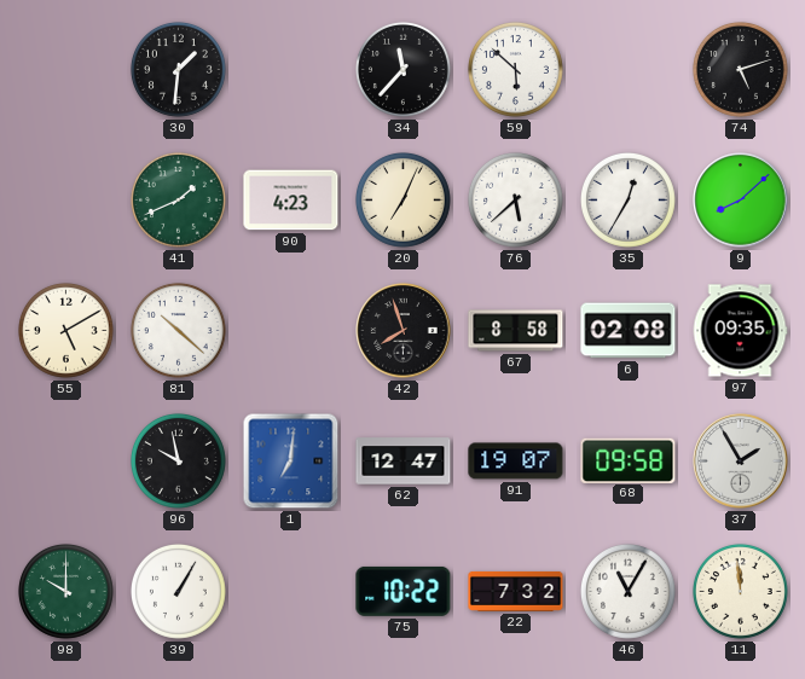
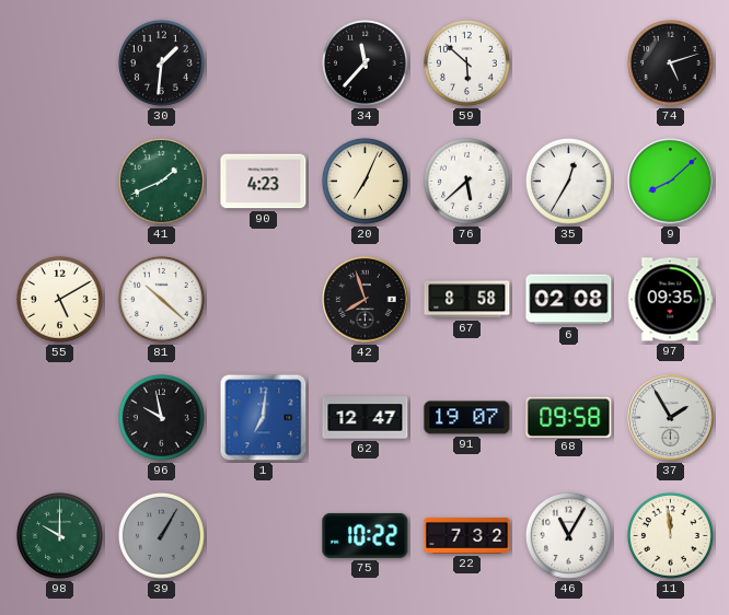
39 dial: white -> grey (161, 535)
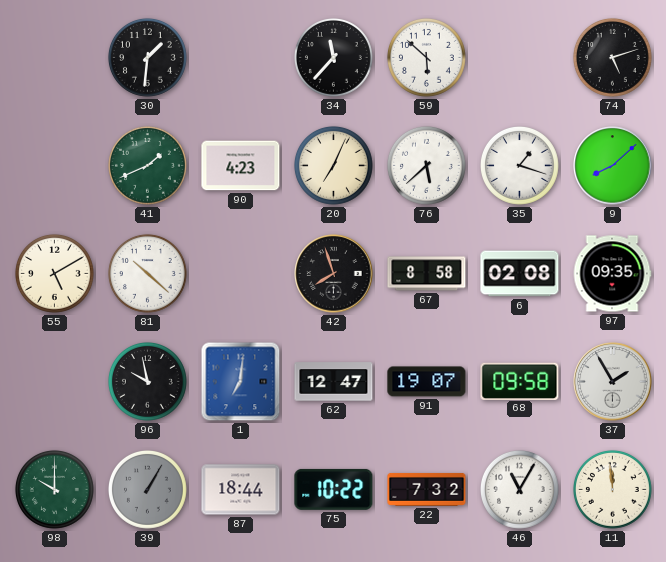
35: 12:35 -> 1:18 (519, 165)
87: none -> 18:44 (241, 490)
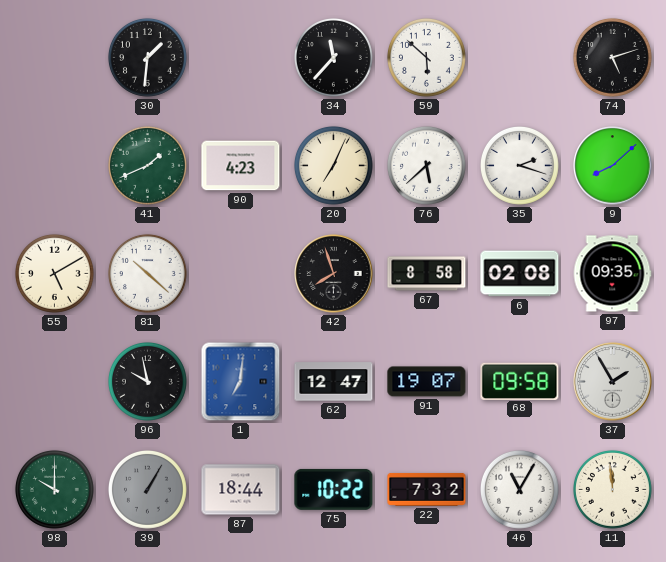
35: 1:18 -> 2:18 (519, 165)
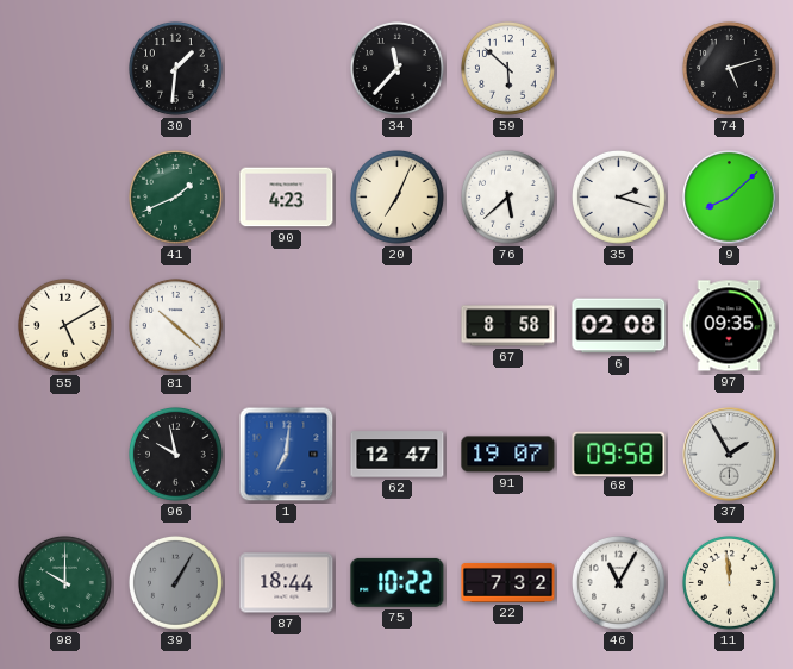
42: 7:57 -> none (334, 274)
